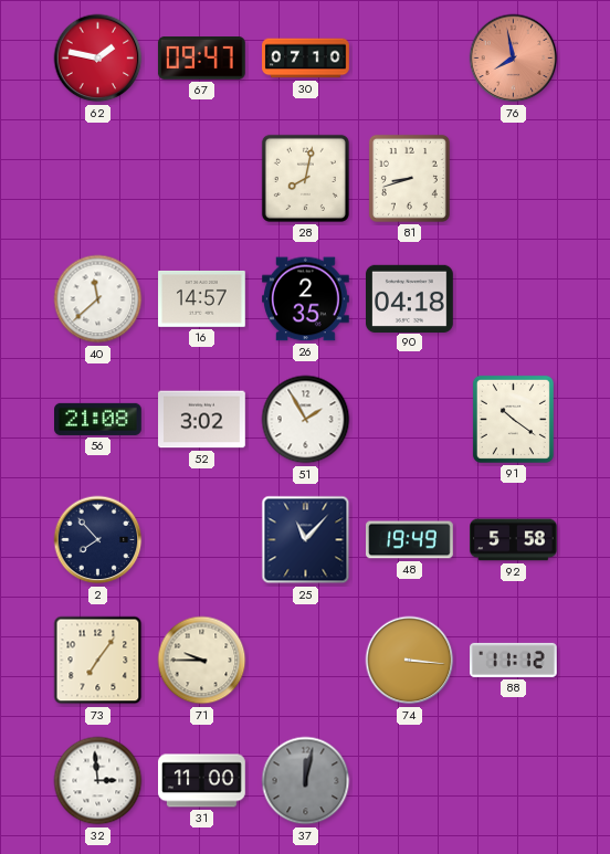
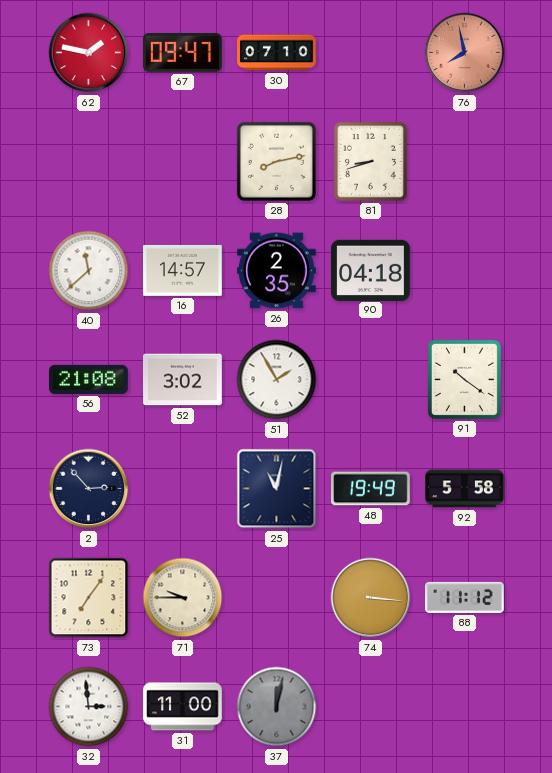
28: 8:02 -> 8:13 (276, 161)
2: 7:53 -> 2:53 (89, 489)
25: 11:07 -> 11:02 (277, 489)
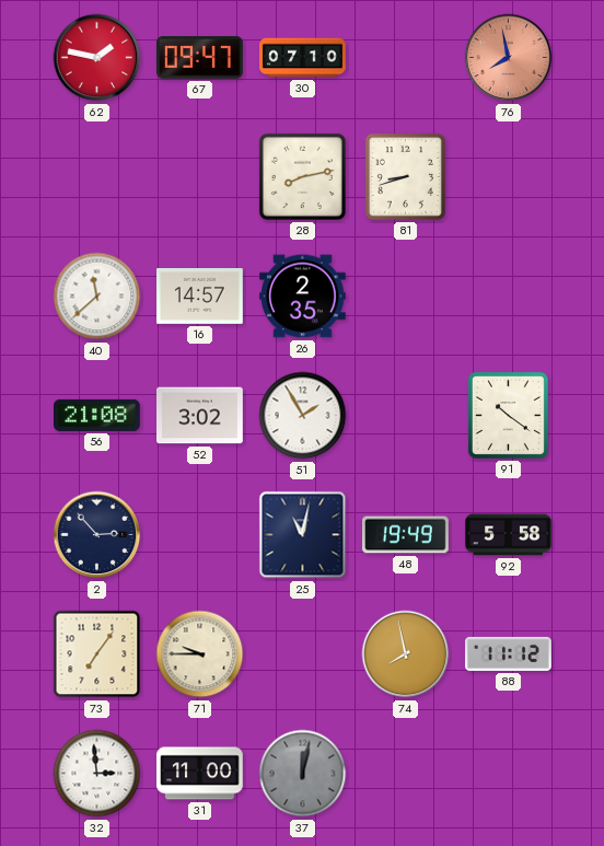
90: 04:18 -> none (371, 270)
74: 3:16 -> 7:58 (406, 654)
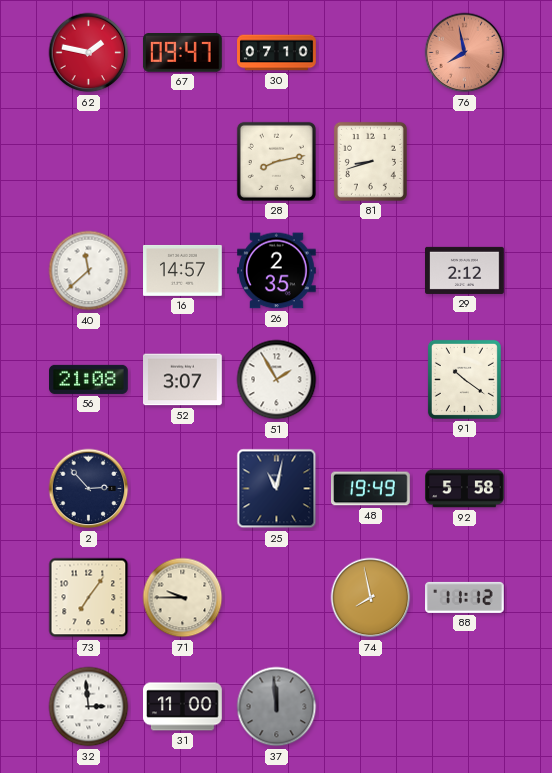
29: none -> 2:12 (465, 270)
52: 3:02 -> 3:07 (183, 380)
37: 12:02 -> 11:59 (277, 707)
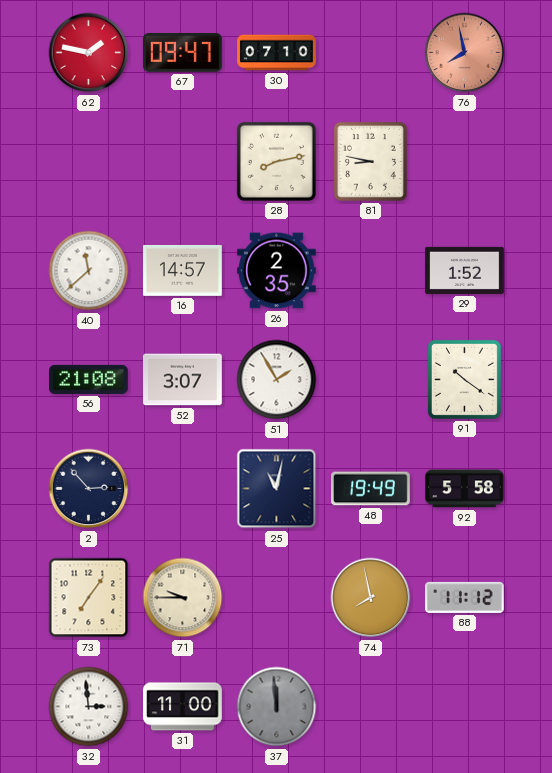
81: 8:42 -> 8:47 (370, 161)
29: 2:12 -> 1:52 (465, 270)
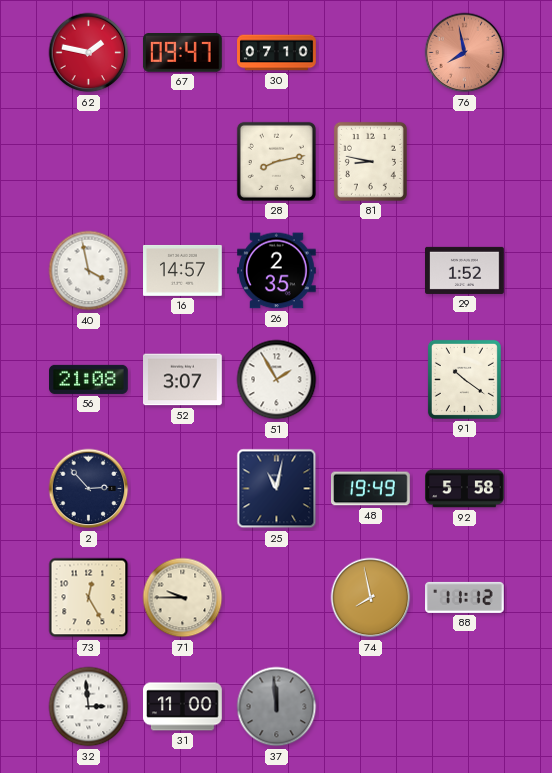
40: 11:38 -> 3:58 (89, 271)
73: 7:06 -> 12:25 (89, 598)
